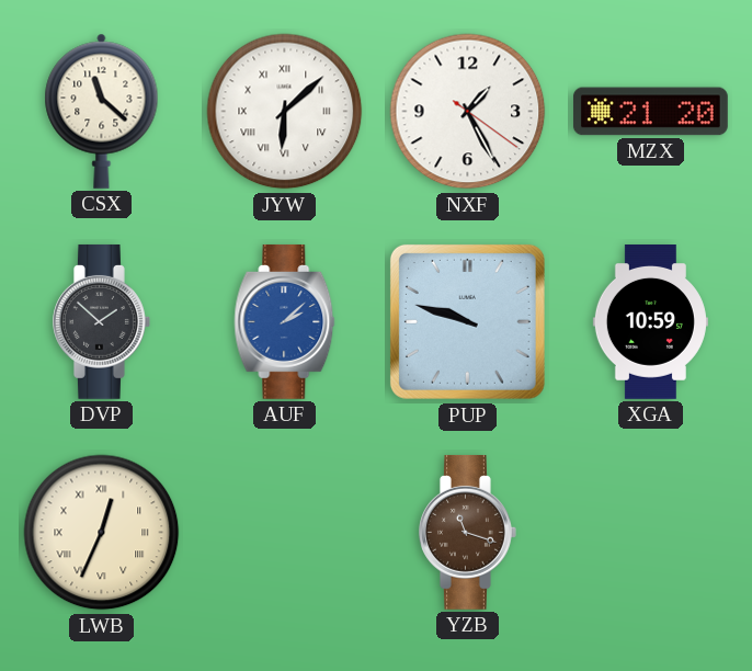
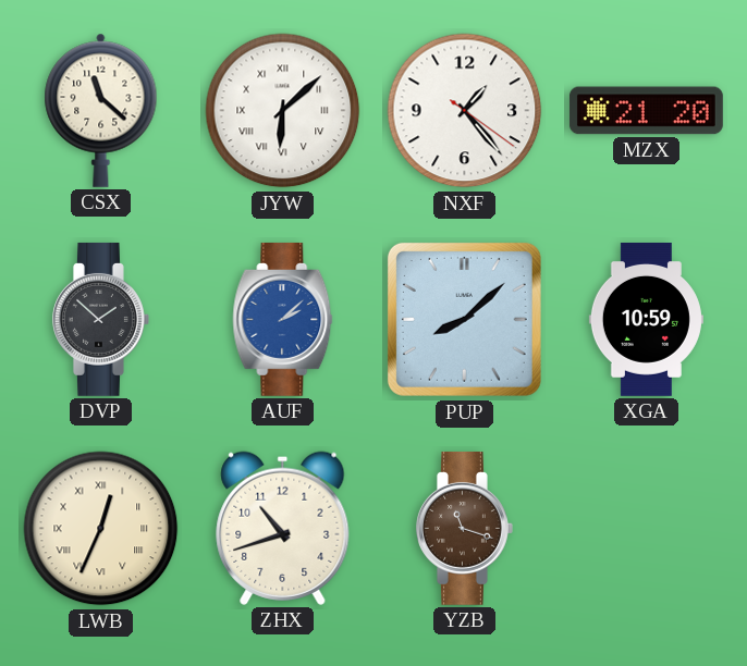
NXF: 1:25 -> 1:23 (465, 111)
PUP: 9:48 -> 8:08 (464, 319)
ZHX: none -> 10:42 (283, 528)
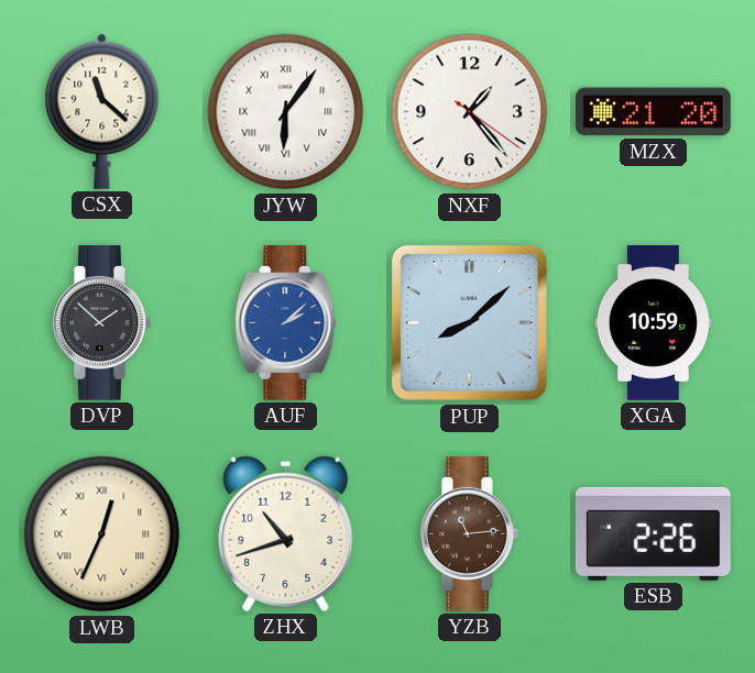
JYW: 6:08 -> 6:06 (286, 112)
YZB: 11:18 -> 11:14 (470, 533)
ESB: none -> 2:26 (653, 533)
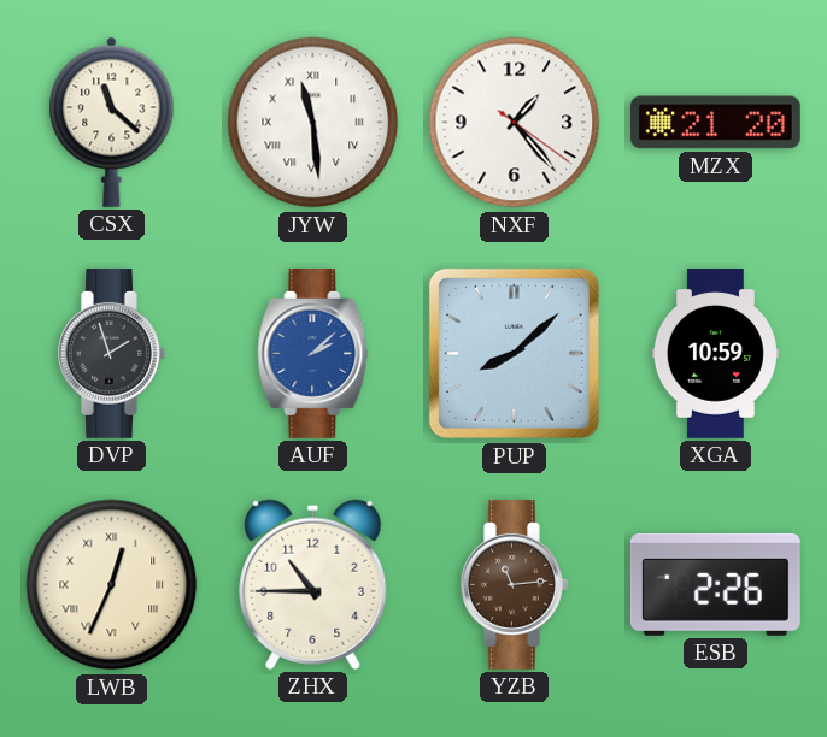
JYW: 6:06 -> 11:29 (313, 123)
DVP: 1:52 -> 1:57 (112, 353)
ZHX: 10:42 -> 10:45 (313, 584)
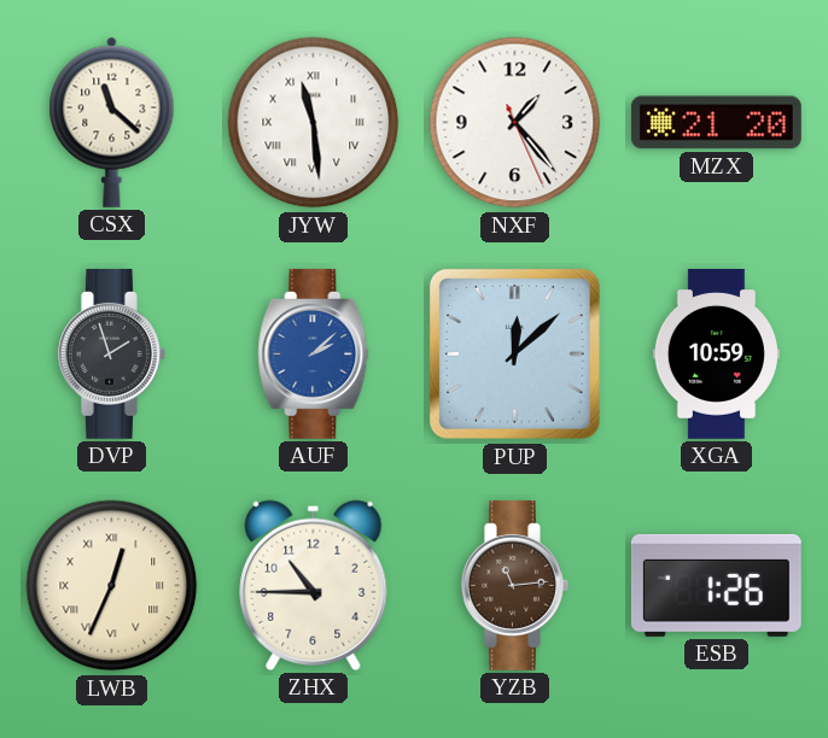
NXF: 1:23:21 -> 1:23:26 (515, 123)
PUP: 8:08 -> 12:08 (514, 353)
ESB: 2:26 -> 1:26 (716, 585)
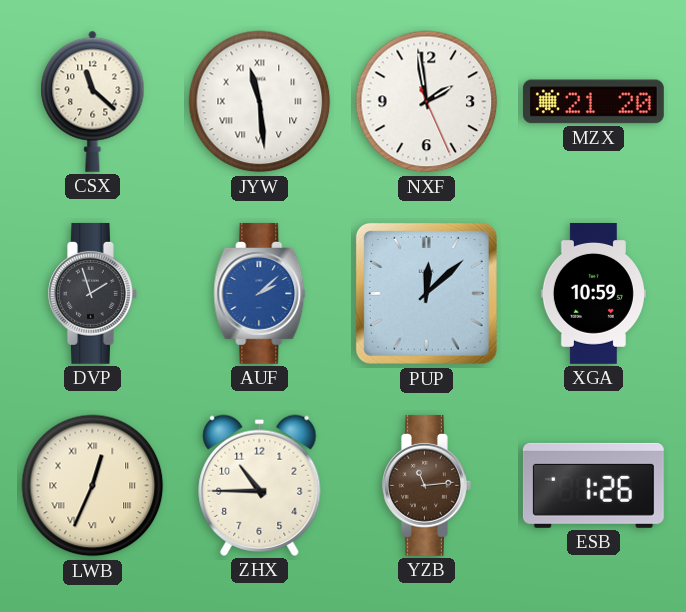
NXF: 1:23 -> 1:58 (427, 102)
